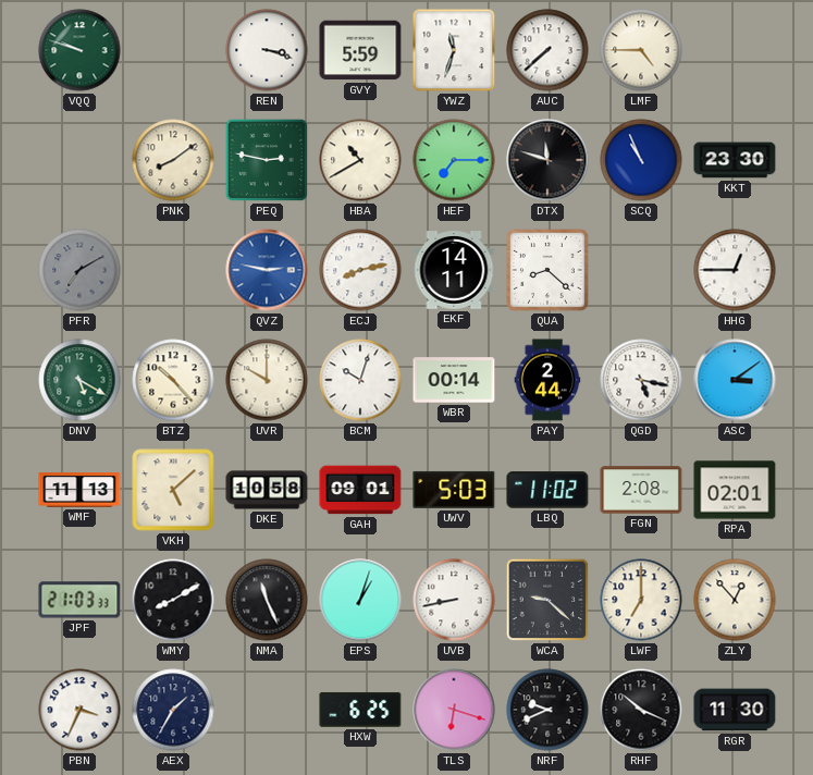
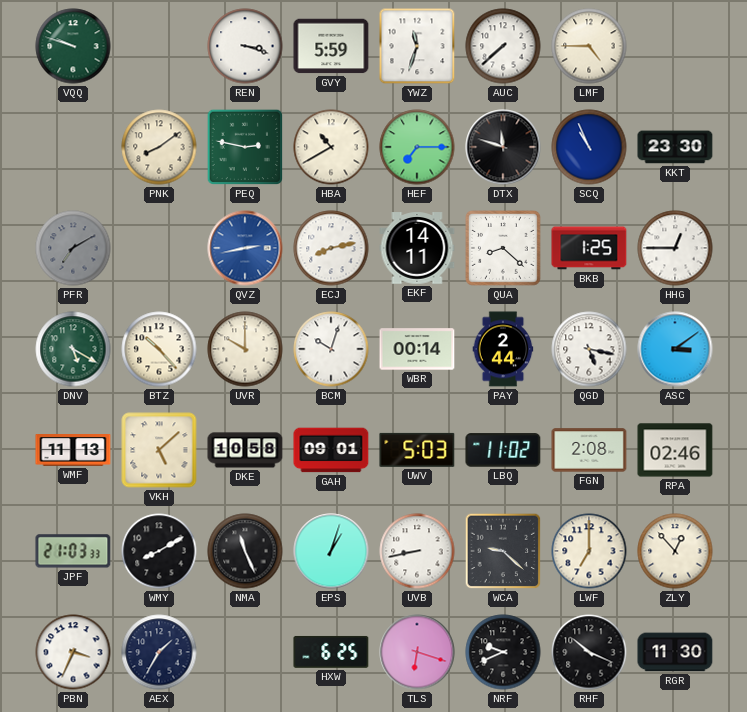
QVZ: 2:47 -> 2:43 (245, 248)
BKB: none -> 1:25 (589, 248)
RPA: 02:01 -> 02:46 (675, 450)
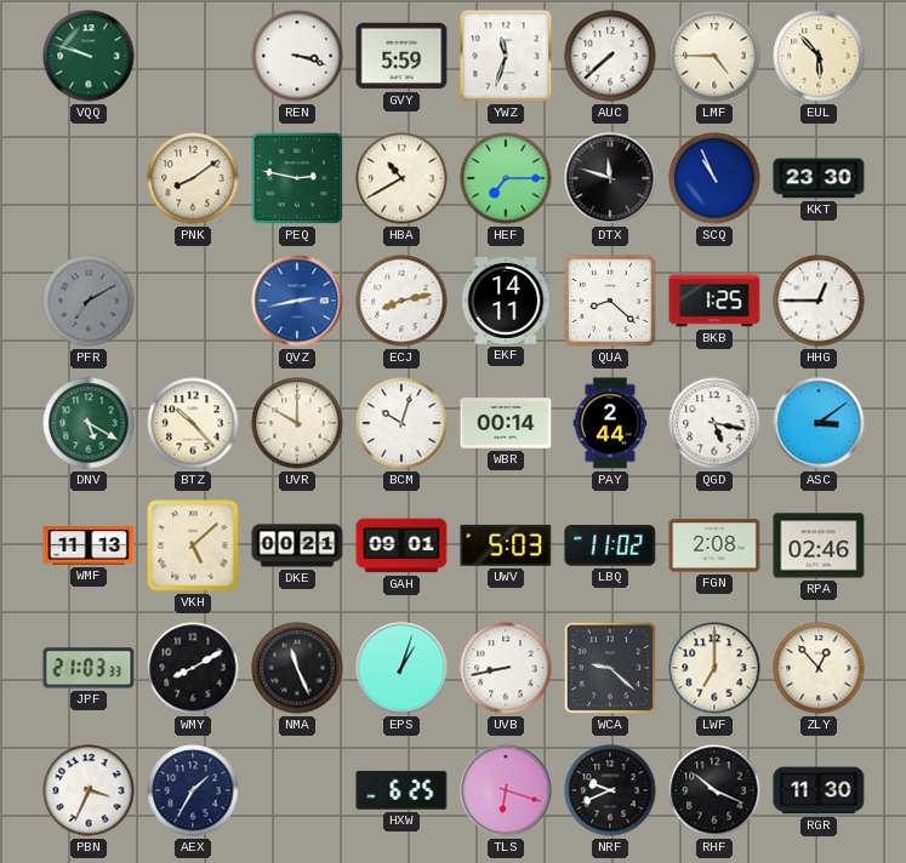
EUL: none -> 5:53 (819, 56)
DKE: 10:58 -> 00:21 (297, 545)
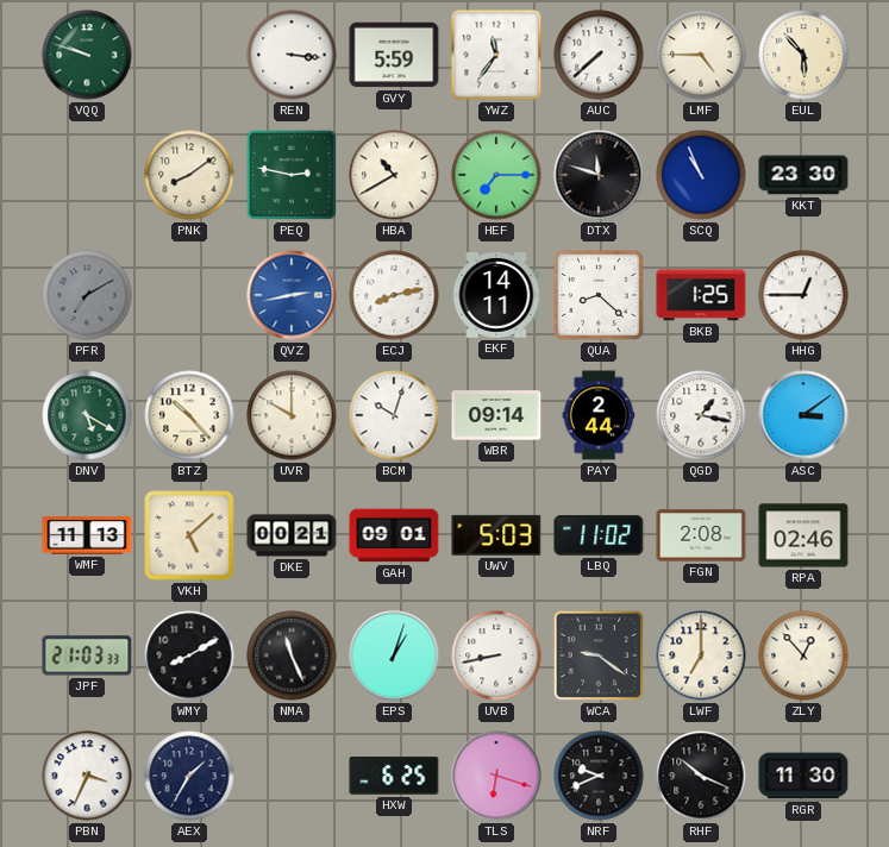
REN: 3:18 -> 3:16 (292, 55)
YWZ: 11:33 -> 11:36 (496, 55)
WBR: 00:14 -> 09:14 (496, 415)
QGD: 5:17 -> 1:17 (701, 415)
WCA: 9:22 -> 9:21 (599, 655)
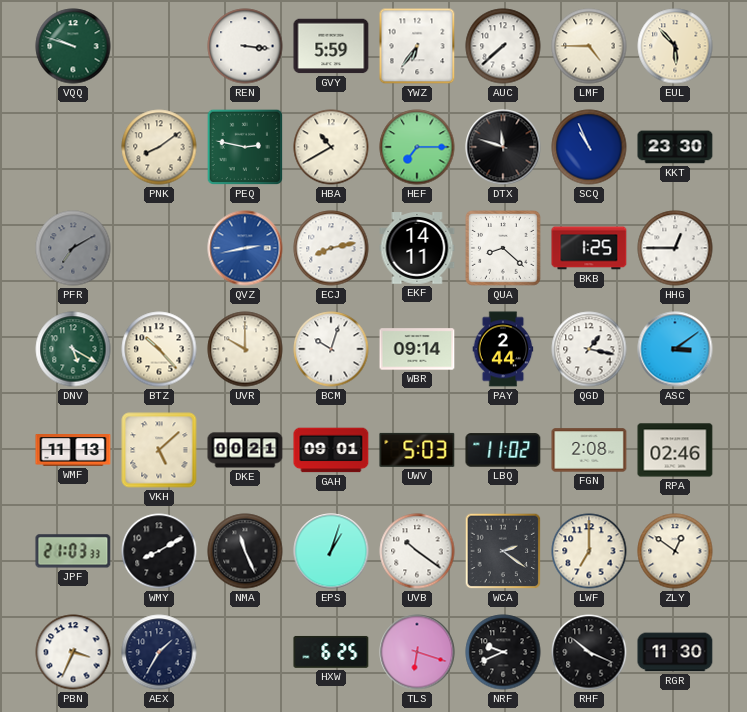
YWZ: 11:36 -> 6:36 (417, 46)
UVB: 8:43 -> 10:21 (417, 551)
WCA: 9:21 -> 2:21 (503, 551)
ZLY: 12:53 -> 12:51 (675, 551)
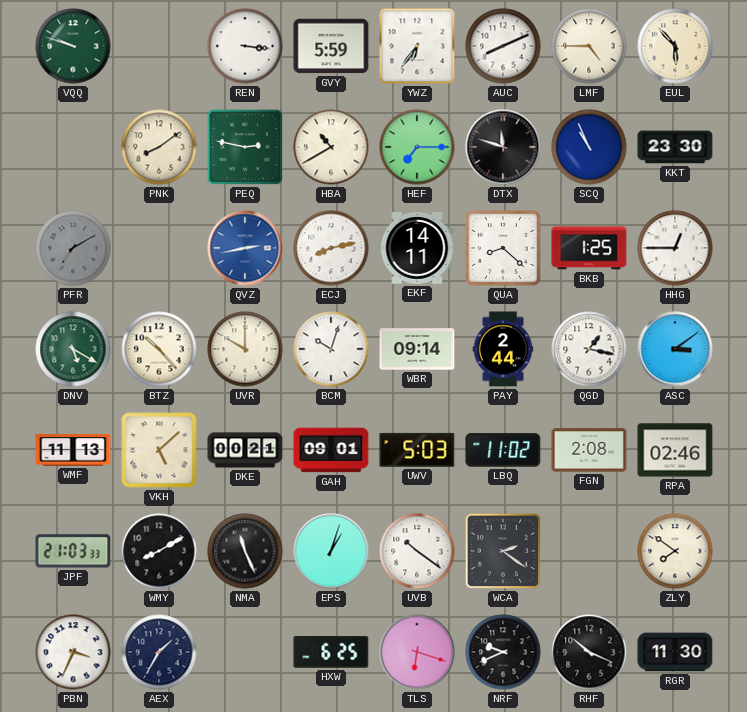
AUC: 7:38 -> 8:11 (503, 46)
LWF: 7:00 -> none (589, 551)
ZLY: 12:51 -> 7:51 (675, 551)
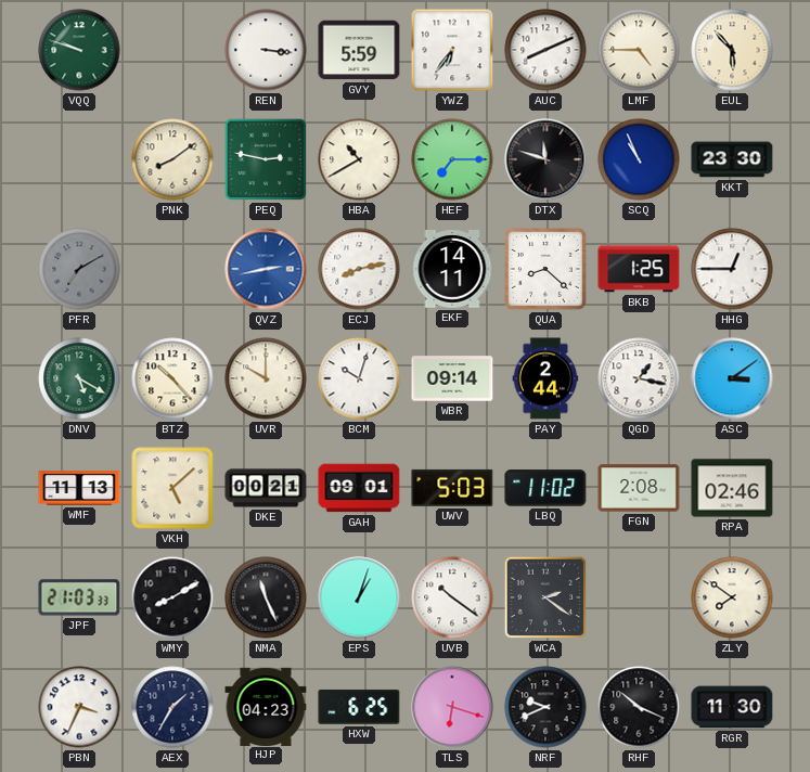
HJP: none -> 04:23 (266, 706)
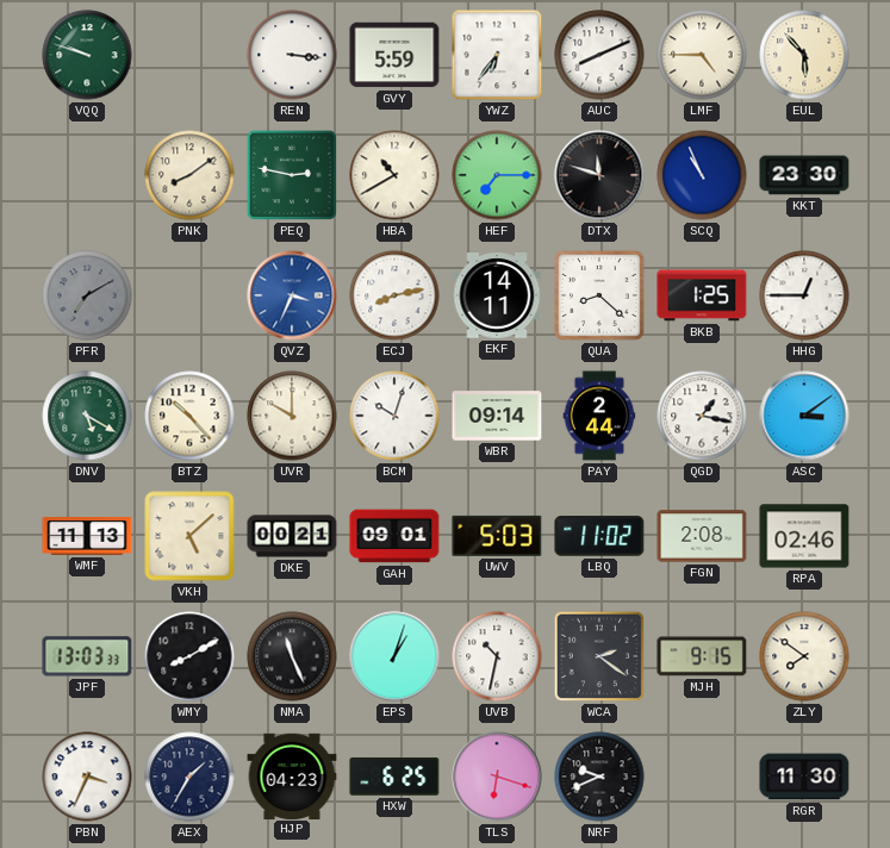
QVZ: 2:43 -> 3:34 (292, 295)
JPF: 21:03 -> 13:03 (87, 656)
UVB: 10:21 -> 10:32 (497, 656)
MJH: none -> 9:15 (702, 656)
RHF: 10:19 -> none (639, 707)
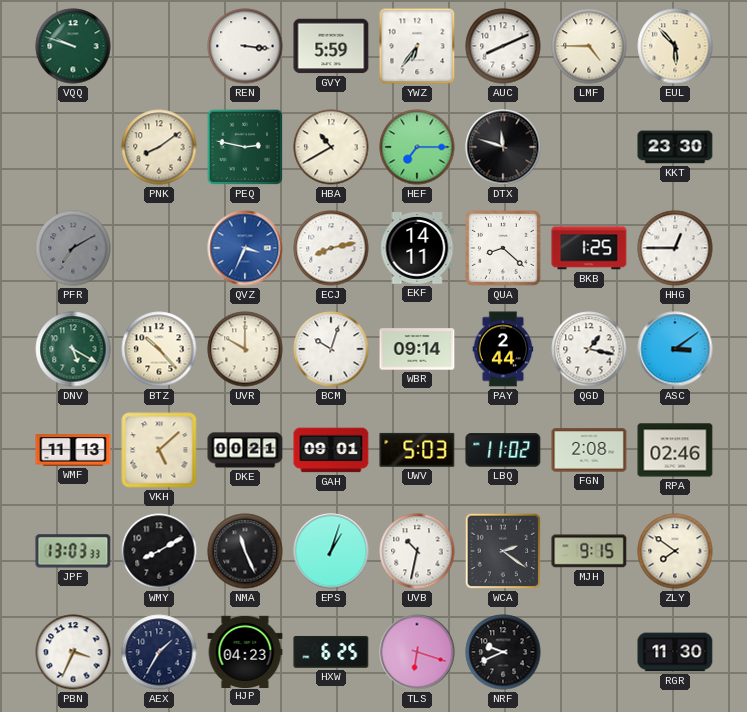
SCQ: 10:56 -> none (702, 175)
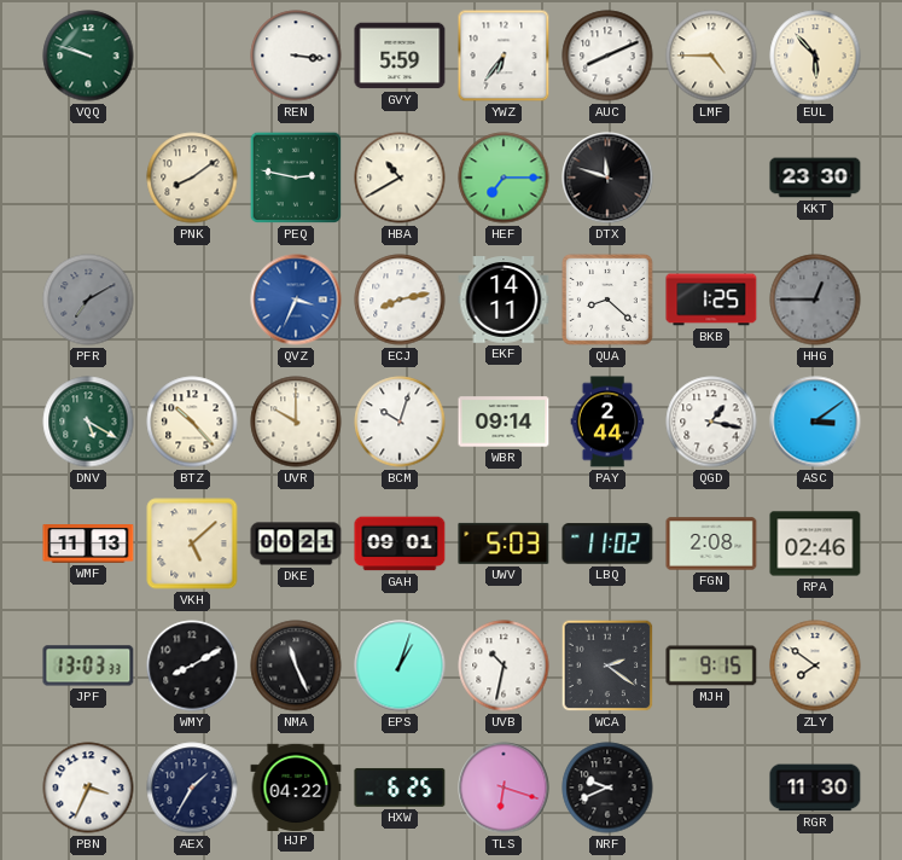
HHG dial: white -> grey (815, 300)
HJP: 04:23 -> 04:22 (296, 786)
